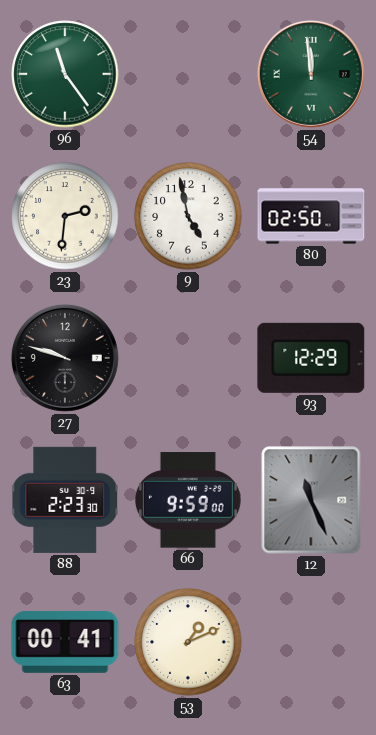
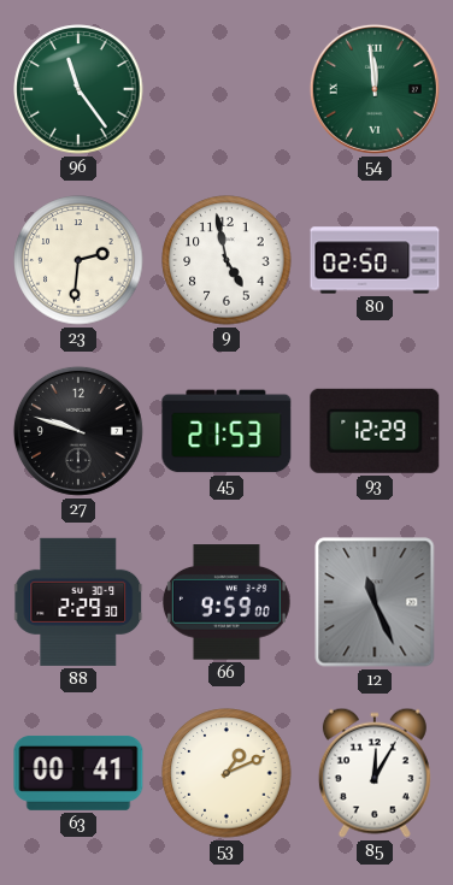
45: none -> 21:53 (226, 431)
88: 2:23 -> 2:29 (80, 602)
85: none -> 12:05 (375, 773)
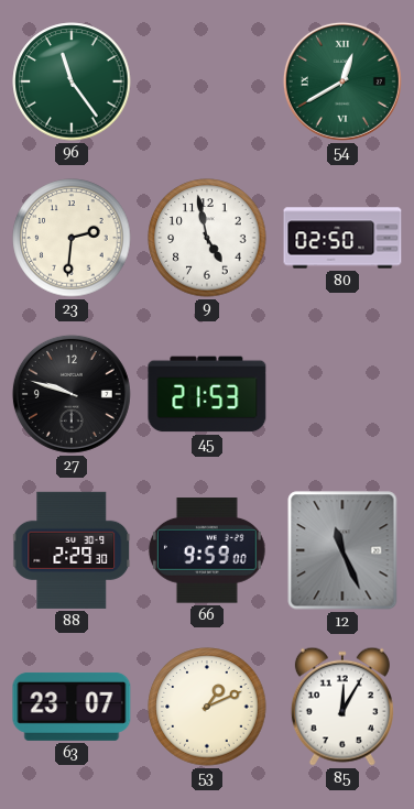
54: 11:59 -> 12:40 (342, 81)
93: 12:29 -> none (375, 431)
63: 00:41 -> 23:07 (72, 707)
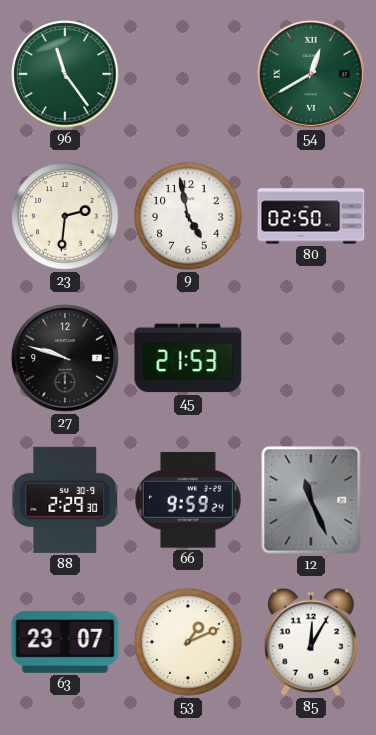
66: 9:59:00 -> 9:59:24 (188, 500)
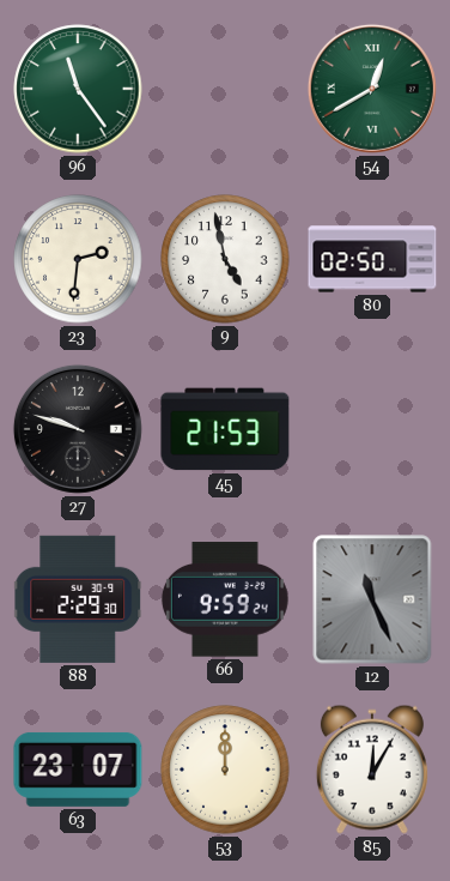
53: 1:11 -> 12:00 (225, 770)
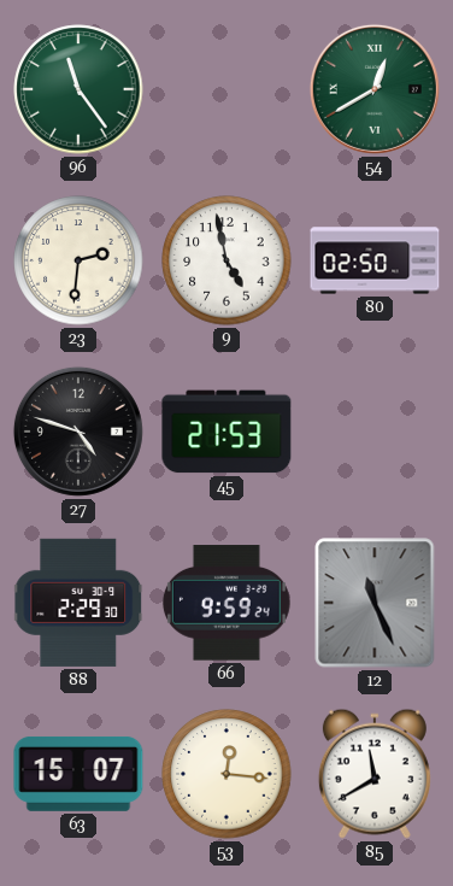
27: 9:48 -> 4:48 (78, 432)
63: 23:07 -> 15:07 (78, 774)
53: 12:00 -> 12:16 (226, 774)
85: 12:05 -> 11:40 (375, 774)
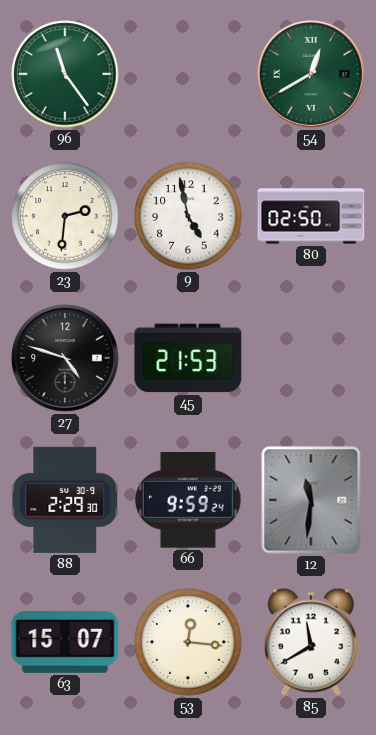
12: 11:26 -> 11:31 (311, 500)
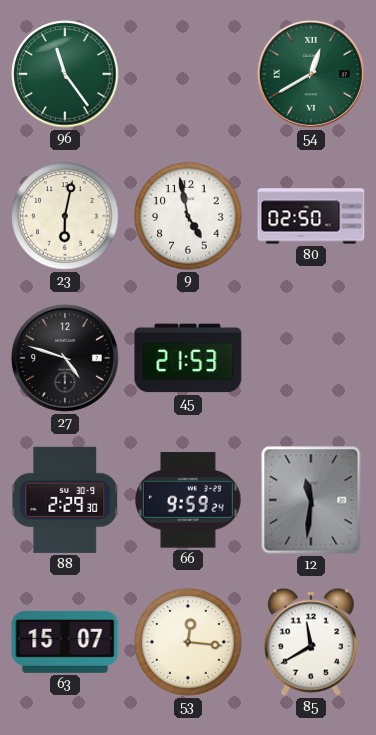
23: 2:31 -> 6:02 (65, 216)
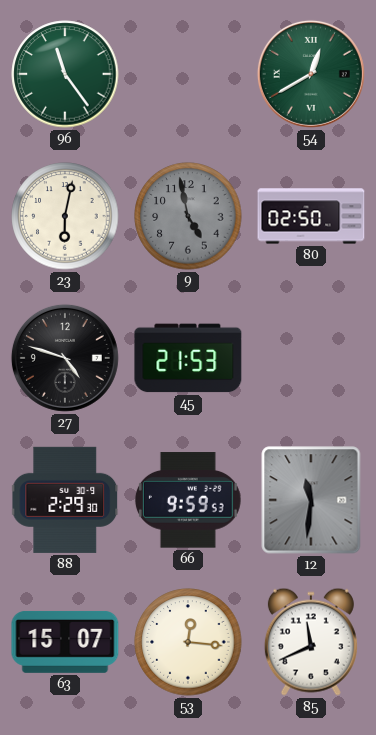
9 dial: white -> grey (188, 216)
66: 9:59:24 -> 9:59:53 (188, 500)
85: 11:40 -> 11:41 (311, 642)
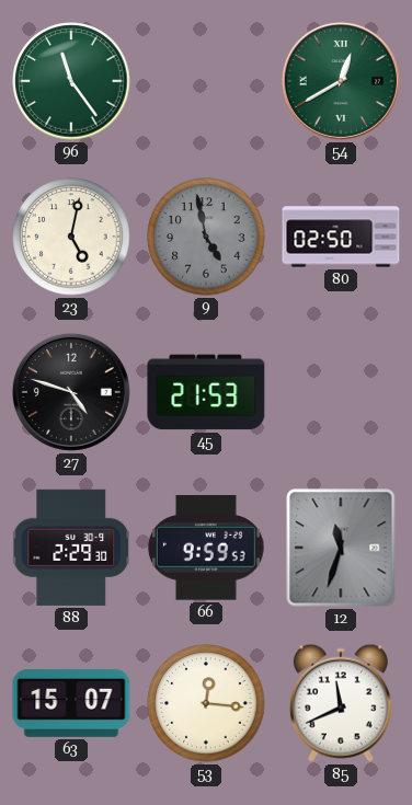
23: 6:02 -> 5:02 (71, 237)
12: 11:31 -> 11:33 (341, 548)
